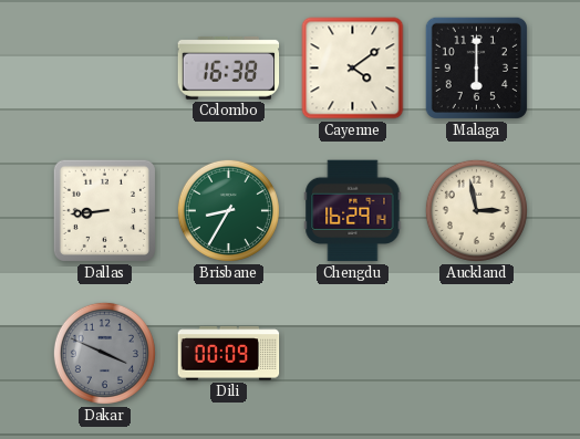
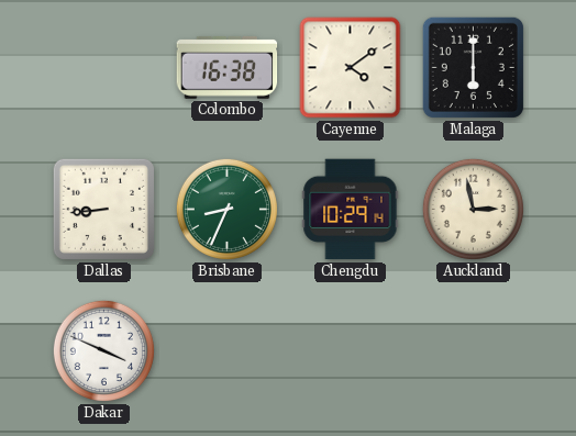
Brisbane: 8:35 -> 8:34 (226, 209)
Chengdu: 16:29 -> 10:29 (351, 210)
Dakar dial: grey -> white (103, 350)
Dili: 00:09 -> none (229, 354)
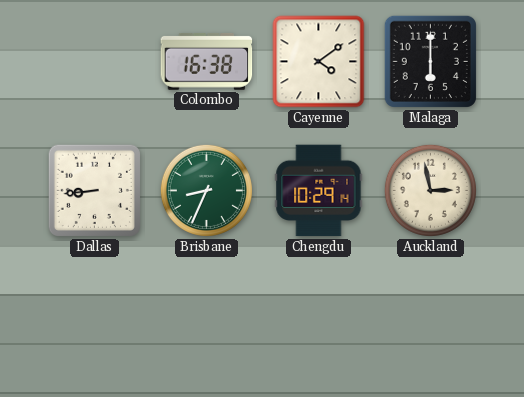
Dakar: 3:49 -> none (103, 350)
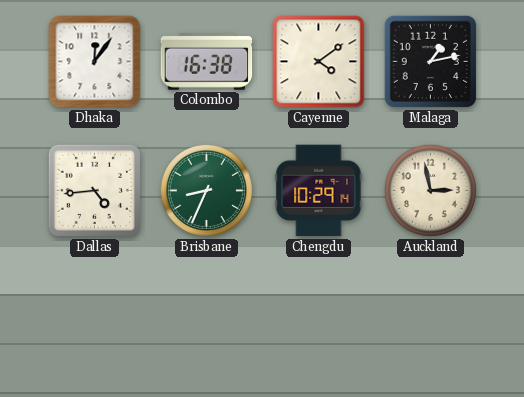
Dhaka: none -> 12:06 (95, 62)
Malaga: 6:00 -> 1:13 (430, 61)
Dallas: 8:44 -> 4:44 (94, 190)
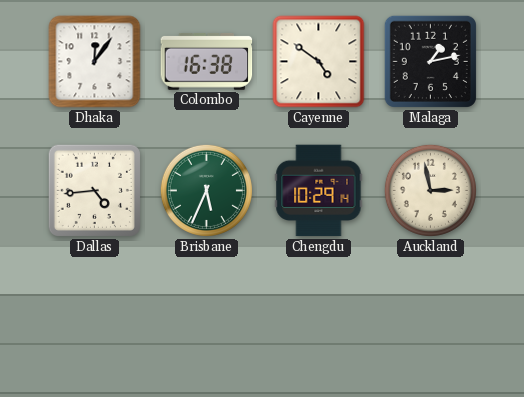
Cayenne: 4:09 -> 4:51 (319, 62)
Brisbane: 8:34 -> 5:34 (206, 190)
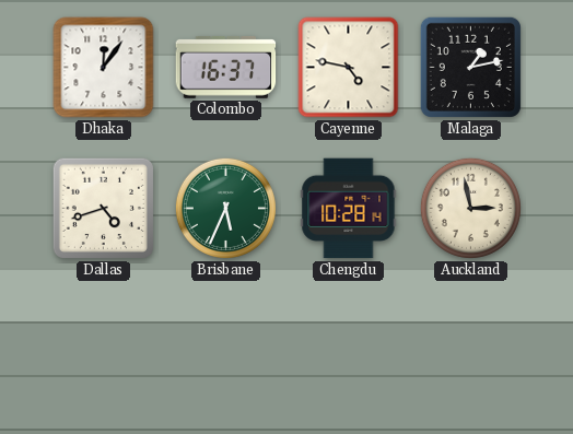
Colombo: 16:38 -> 16:37 (226, 67)
Cayenne: 4:51 -> 4:47 (349, 68)
Dallas: 4:44 -> 4:42 (103, 208)
Chengdu: 10:29 -> 10:28 (349, 209)
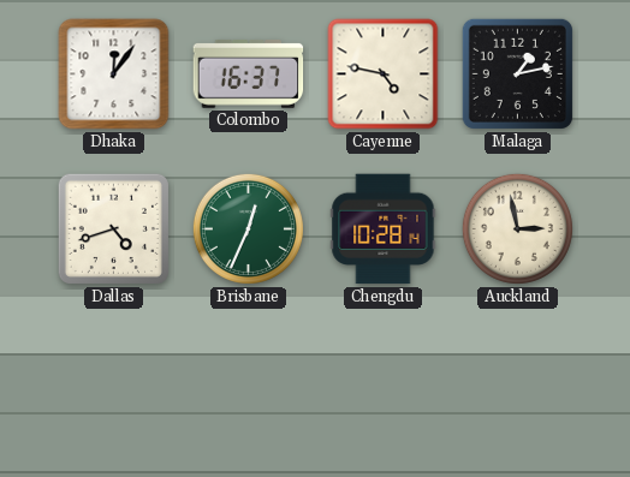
Brisbane: 5:34 -> 12:34 (248, 228)
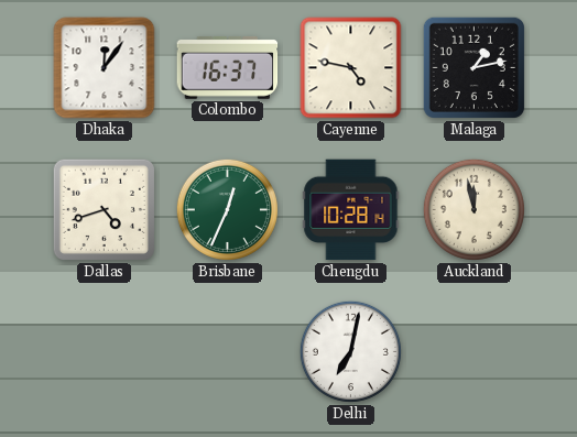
Auckland: 2:58 -> 11:58 (473, 209)
Delhi: none -> 7:02 (350, 351)
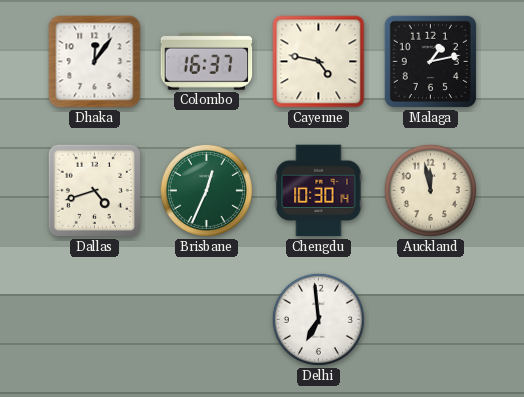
Chengdu: 10:28 -> 10:30 (319, 191)
Delhi: 7:02 -> 6:59 (318, 319)
